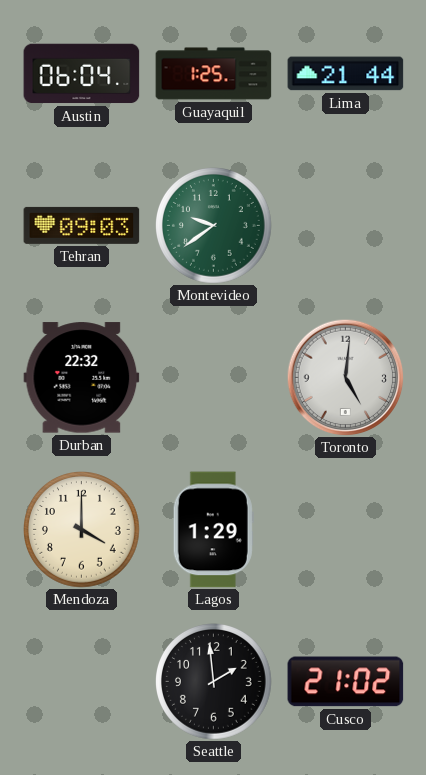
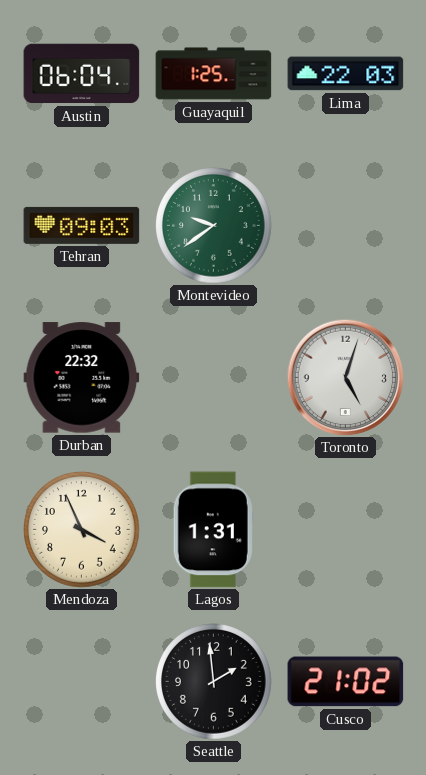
Lima: 21:44 -> 22:03 (346, 74)
Toronto: 5:01 -> 5:03 (345, 377)
Mendoza: 4:00 -> 3:56 (82, 530)
Lagos: 1:29 -> 1:31 (213, 530)
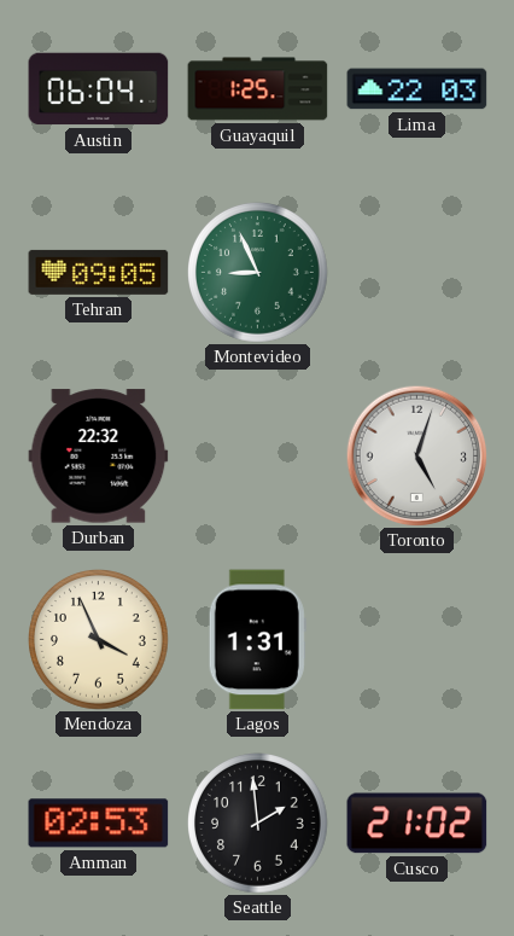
Tehran: 09:03 -> 09:05 (99, 272)
Montevideo: 9:39 -> 8:56 (258, 273)
Amman: none -> 02:53 (99, 824)
